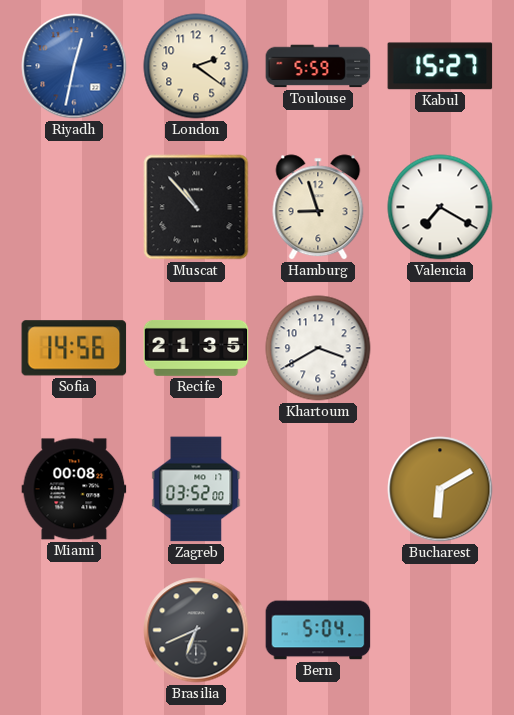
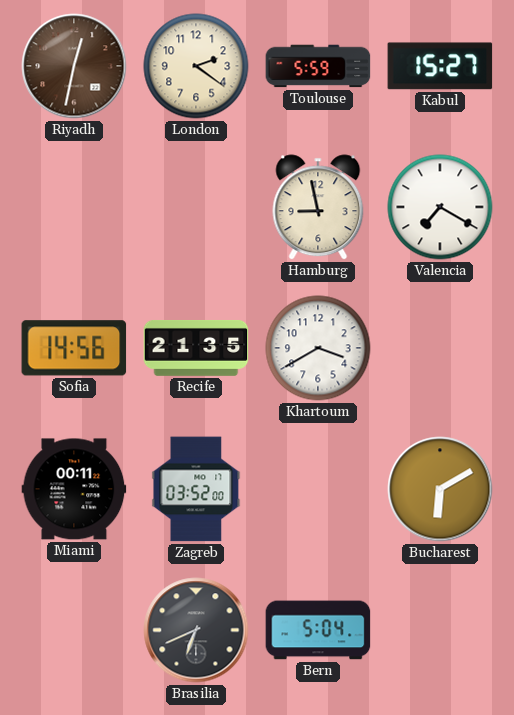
Riyadh dial: blue -> brown (74, 66)
Muscat: 10:53 -> none (196, 207)
Hamburg: 8:57 -> 8:58 (318, 207)
Miami: 00:08 -> 00:11 (74, 489)
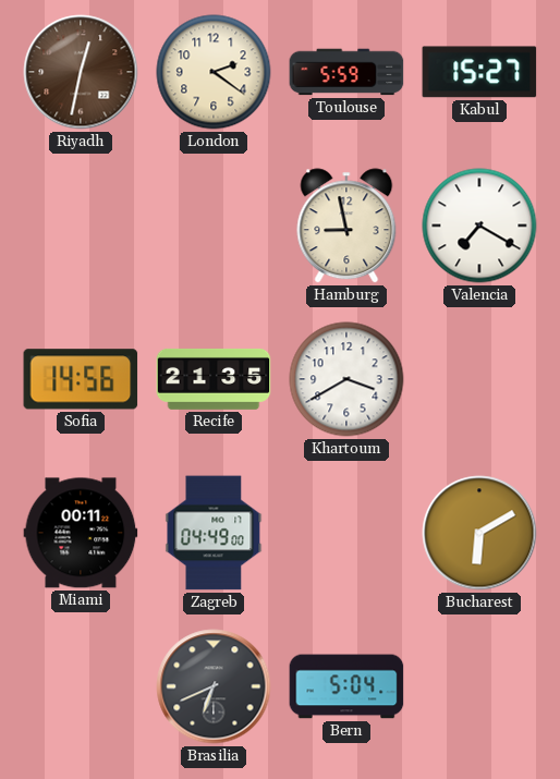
Zagreb: 03:52 -> 04:49 (214, 533)
